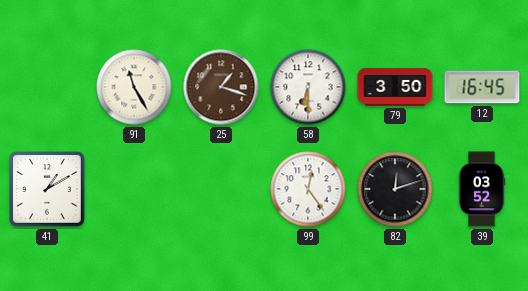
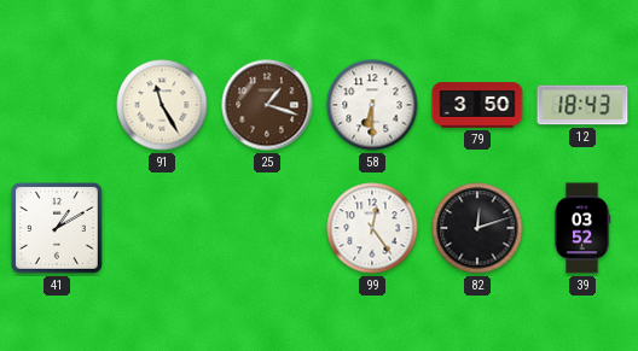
12: 16:45 -> 18:43 (582, 105)
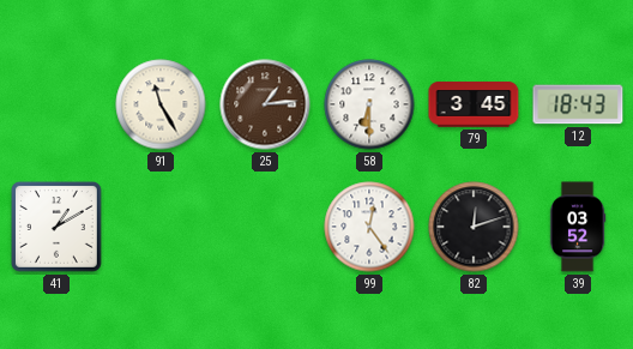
25: 1:18 -> 1:14 (265, 104)
79: 3:50 -> 3:45 (474, 104)
